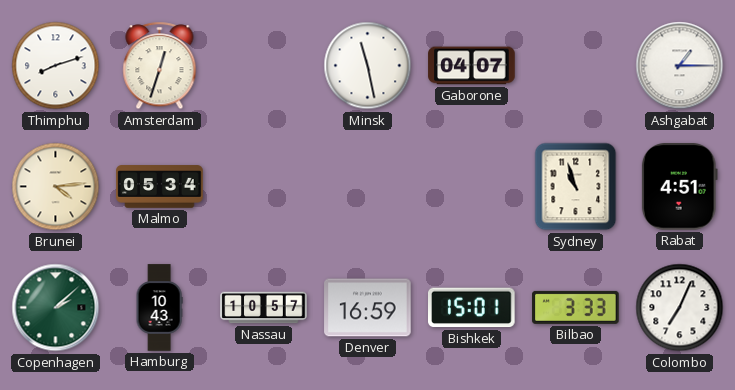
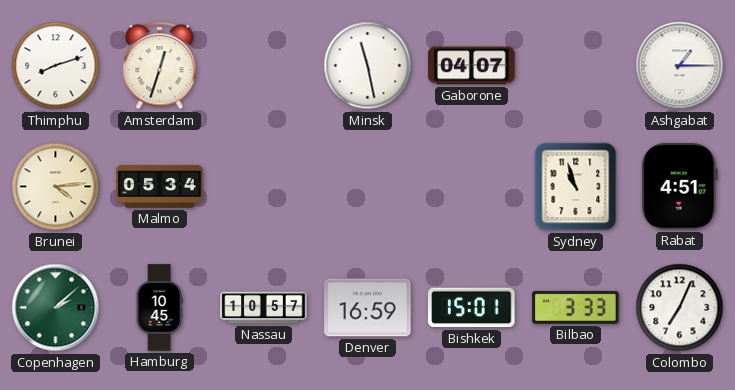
Hamburg: 10:43 -> 10:45 (159, 308)
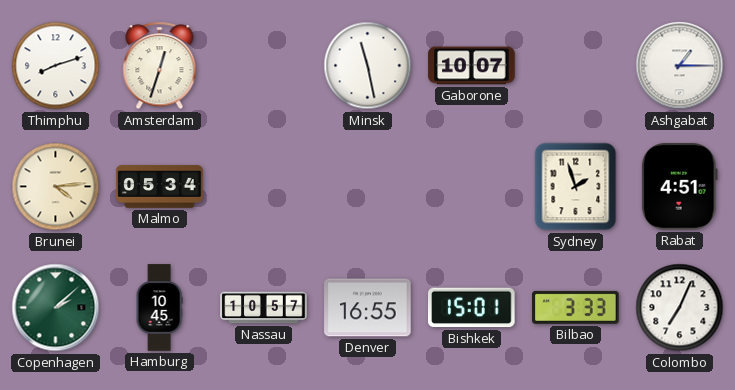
Gaborone: 04:07 -> 10:07 (472, 66)
Sydney: 10:57 -> 1:57 (576, 187)
Denver: 16:59 -> 16:55 (368, 308)
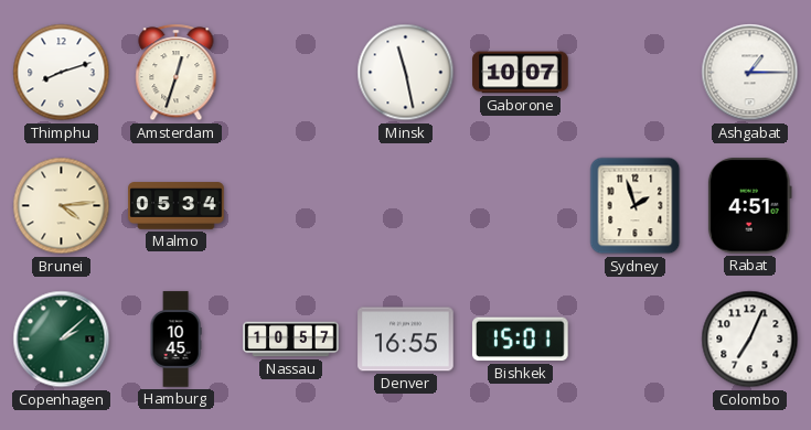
Bilbao: 3:33 -> none (576, 307)
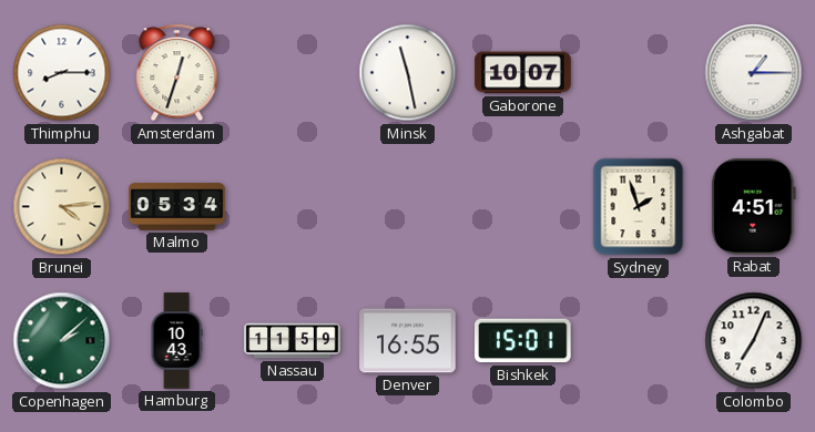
Thimphu: 8:12 -> 8:15 (62, 73)
Hamburg: 10:45 -> 10:43 (176, 341)
Nassau: 10:57 -> 11:59 (293, 341)
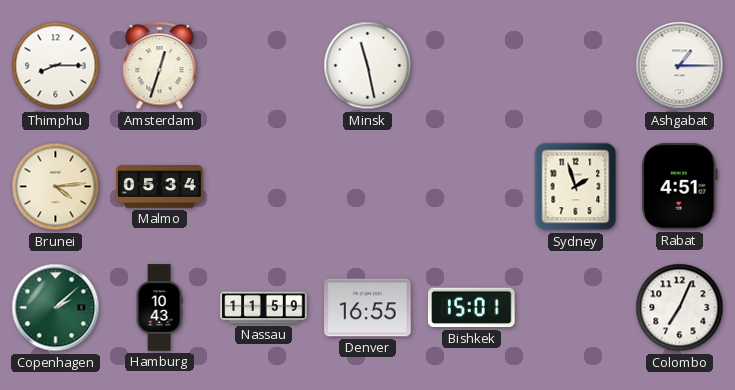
Gaborone: 10:07 -> none (523, 73)
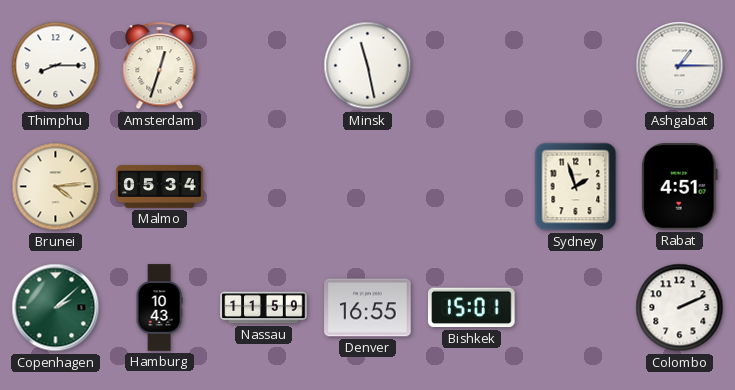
Colombo: 7:04 -> 2:11 (680, 308)
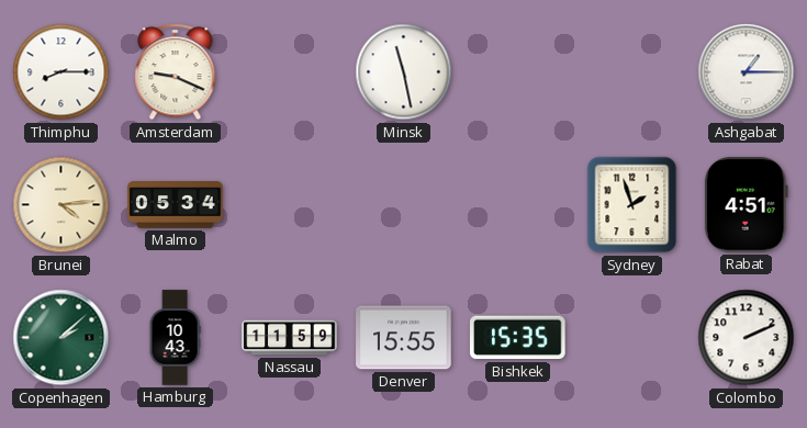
Amsterdam: 12:33 -> 9:19 (176, 72)
Denver: 16:55 -> 15:55 (404, 338)
Bishkek: 15:01 -> 15:35 (518, 338)
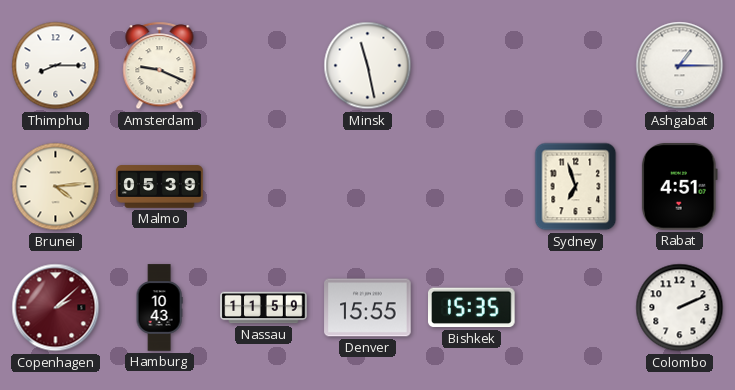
Malmo: 05:34 -> 05:39 (160, 187)
Sydney: 1:57 -> 6:57 (576, 187)
Copenhagen dial: green -> burgundy (56, 308)
